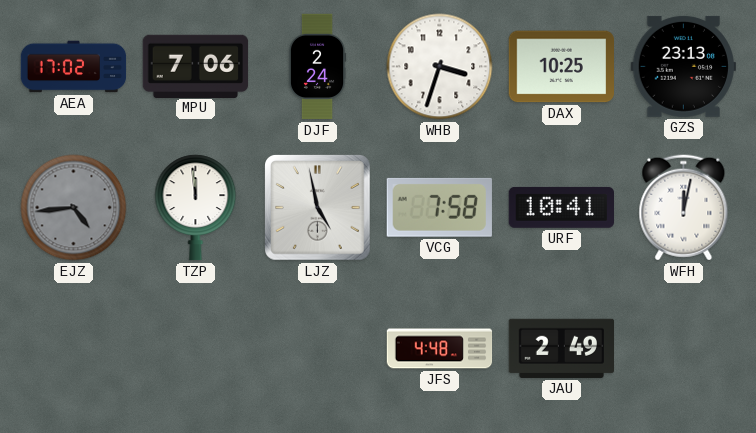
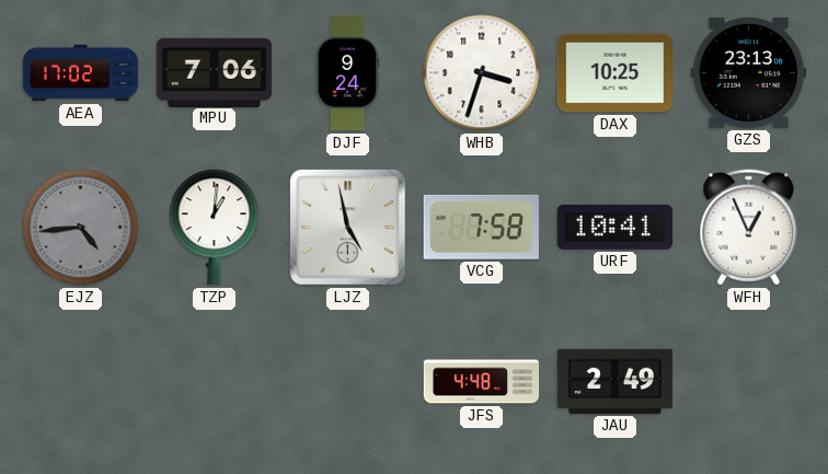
DJF: 2:24 -> 9:24 (347, 73)
TZP: 11:59 -> 1:01 (215, 228)
WFH: 12:02 -> 12:56 (749, 228)
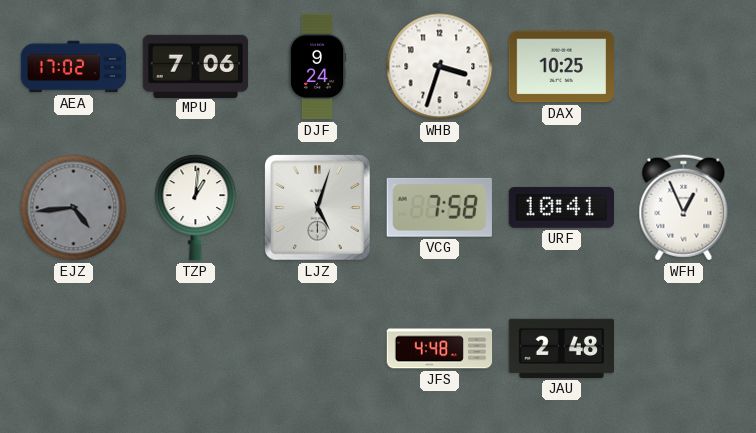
GZS: 23:13 -> none (748, 72)
LJZ: 4:58 -> 5:03 (318, 208)
JAU: 2:49 -> 2:48 (561, 348)
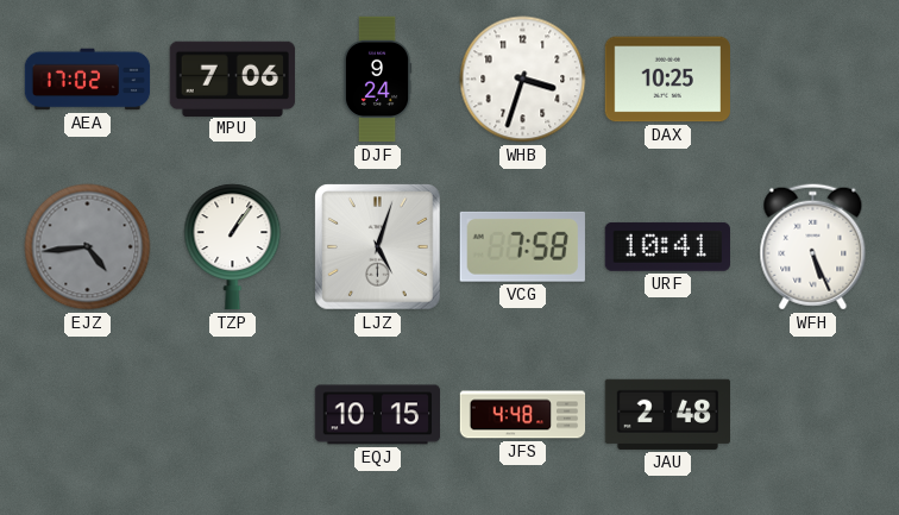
TZP: 1:01 -> 1:06 (233, 247)
WFH: 12:56 -> 5:26 (813, 247)
EQJ: none -> 10:15 (377, 415)
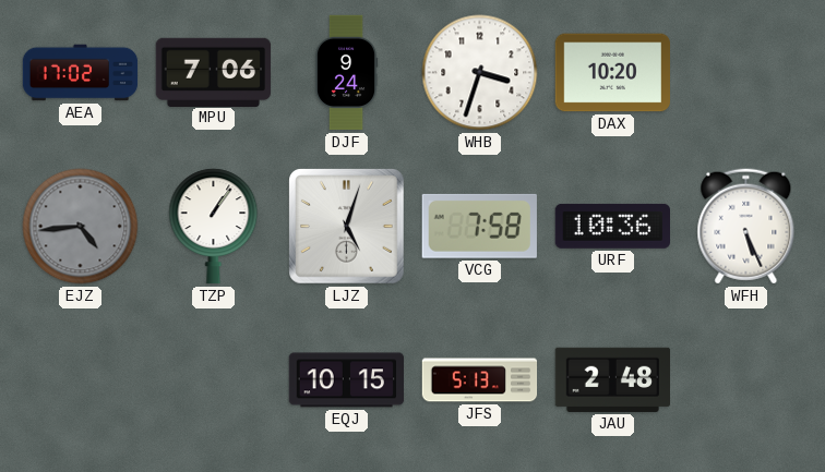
DAX: 10:25 -> 10:20 (612, 73)
URF: 10:41 -> 10:36 (612, 226)
JFS: 4:48 -> 5:13 (480, 380)
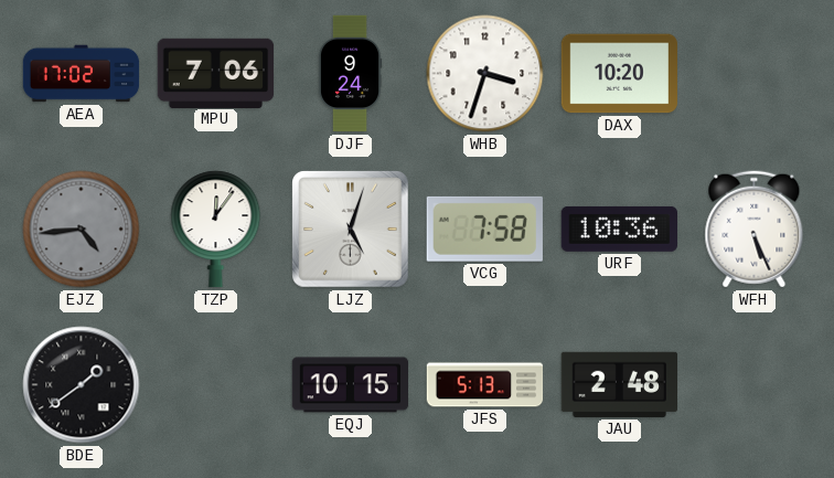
TZP: 1:06 -> 12:06 (216, 230)
BDE: none -> 1:39 (82, 385)
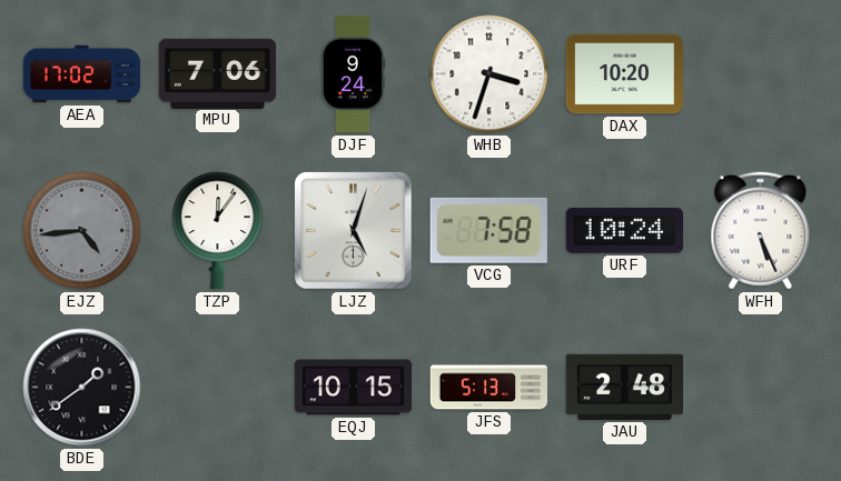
URF: 10:36 -> 10:24 (624, 230)
